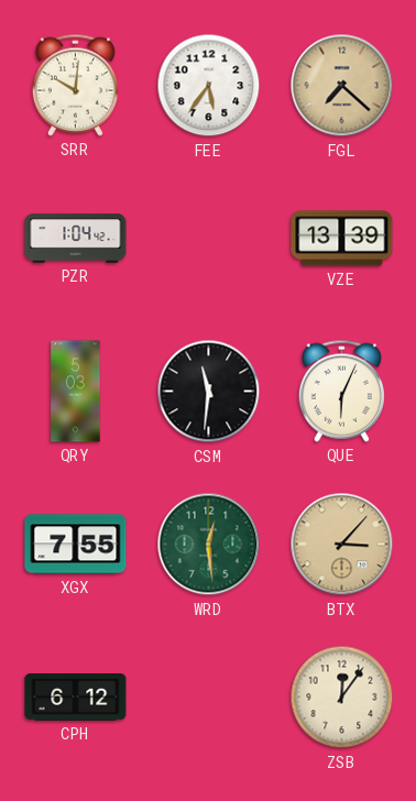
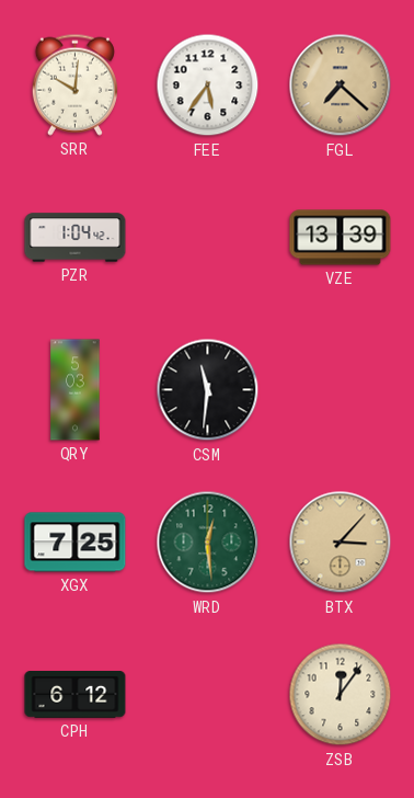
QUE: 6:04 -> none (341, 391)
XGX: 7:55 -> 7:25 (76, 543)
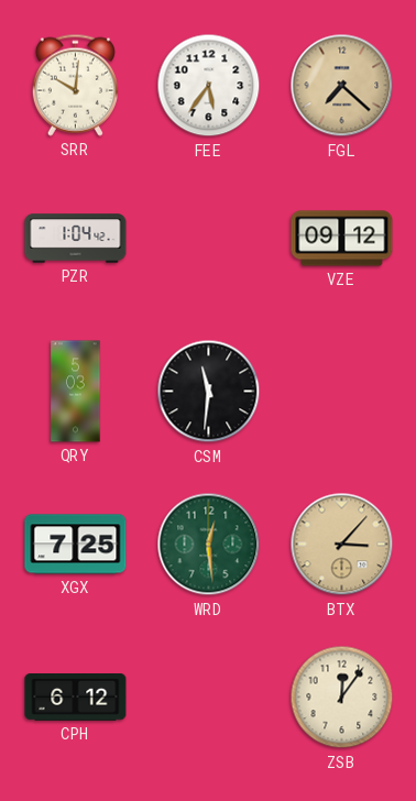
VZE: 13:39 -> 09:12 (342, 239)
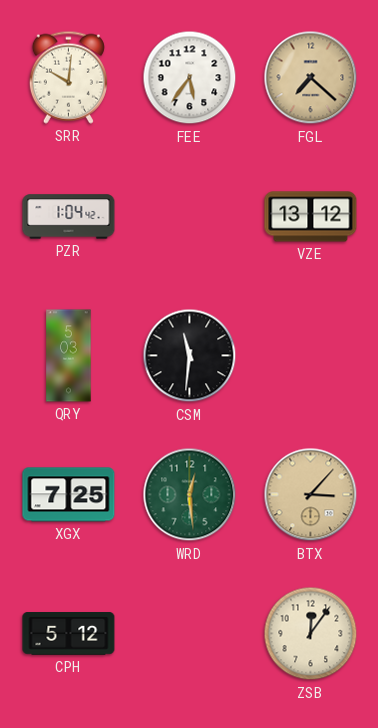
VZE: 09:12 -> 13:12 (311, 217)
CPH: 6:12 -> 5:12 (69, 634)
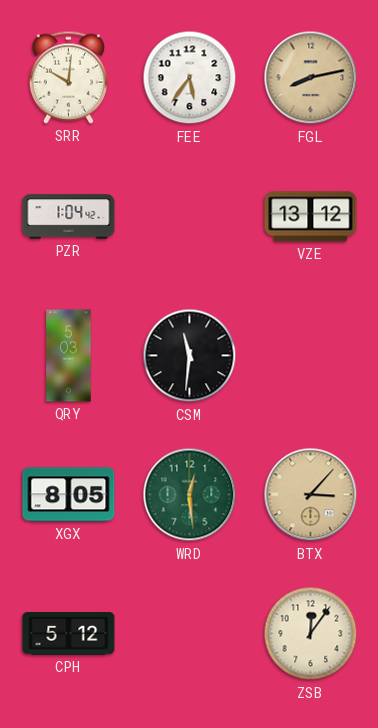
FGL: 7:22 -> 8:13 (311, 78)
XGX: 7:25 -> 8:05 (69, 495)
